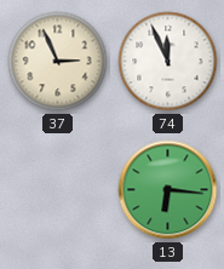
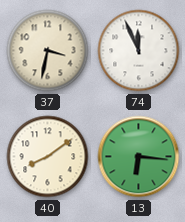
37: 2:56 -> 3:32 (48, 51)
40: none -> 8:09 (48, 157)
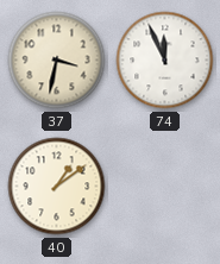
40: 8:09 -> 1:09 (57, 187)
13: 6:16 -> none (139, 157)
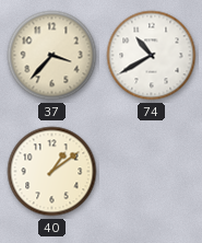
37: 3:32 -> 3:37 (52, 56)
74: 11:56 -> 10:40 (152, 56)
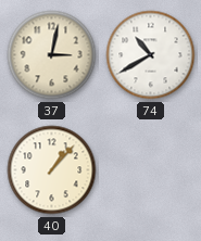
37: 3:37 -> 3:02 (52, 55)
40: 1:09 -> 1:07 (52, 170)
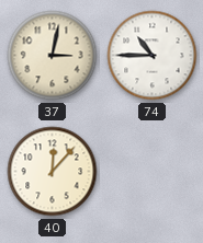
74: 10:40 -> 10:45 (153, 56)
40: 1:07 -> 12:07 (53, 172)
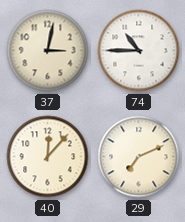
29: none -> 7:11 (139, 157)
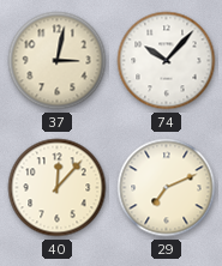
74: 10:45 -> 10:07 (167, 61)
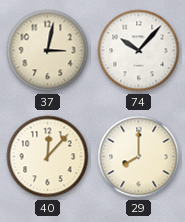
29: 7:11 -> 8:00 (139, 157)
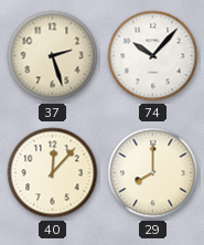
37: 3:02 -> 2:27 (53, 56)
